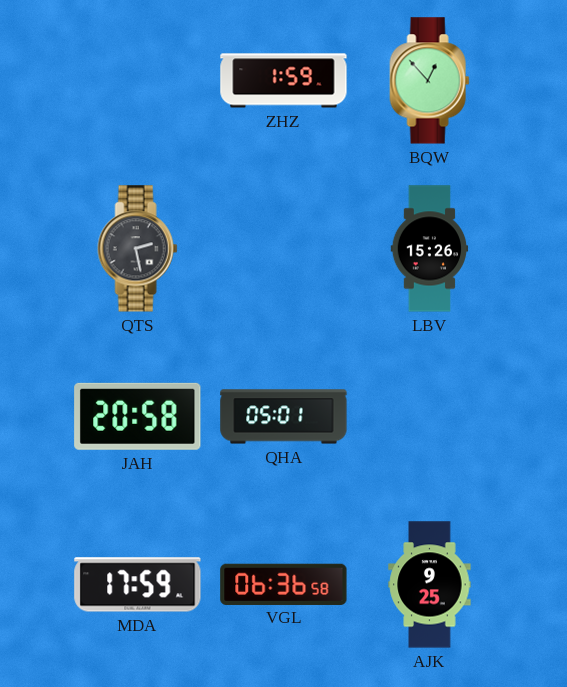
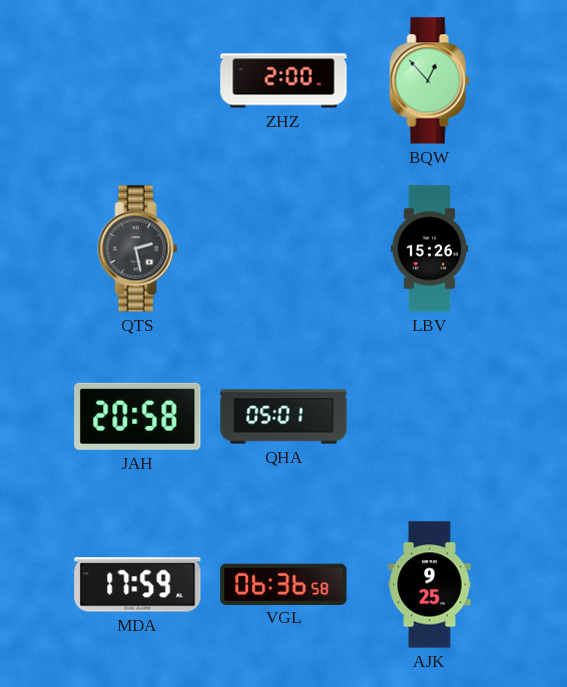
ZHZ: 1:59 -> 2:00 (284, 81)
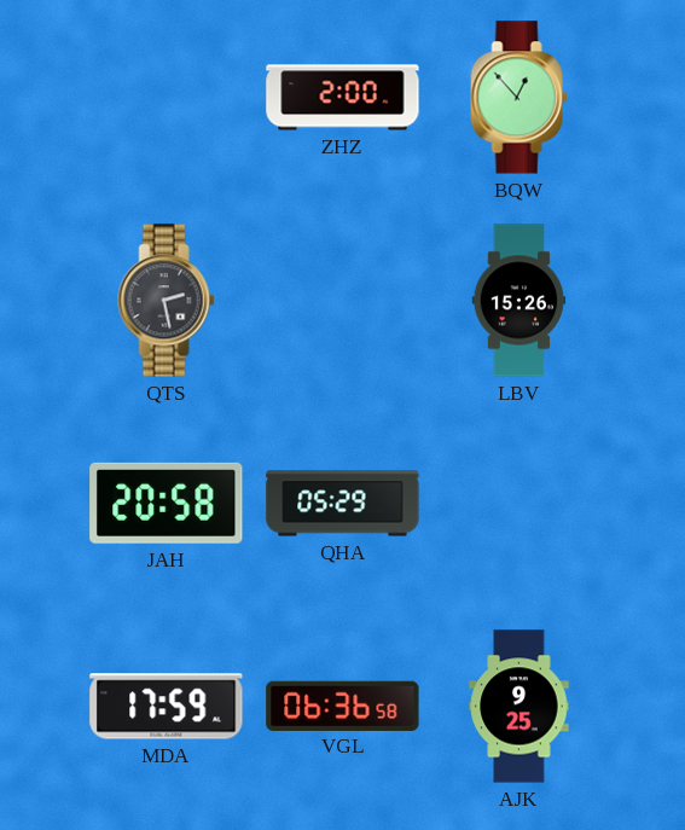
QHA: 05:01 -> 05:29 (343, 504)
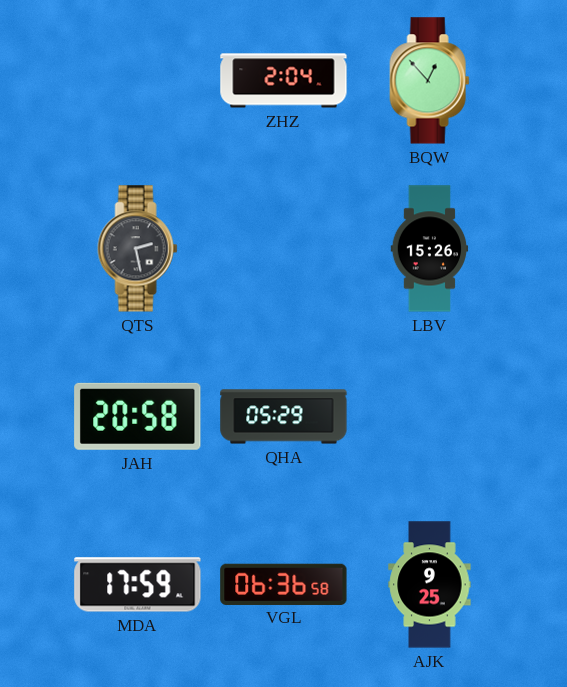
ZHZ: 2:00 -> 2:04 (284, 81)
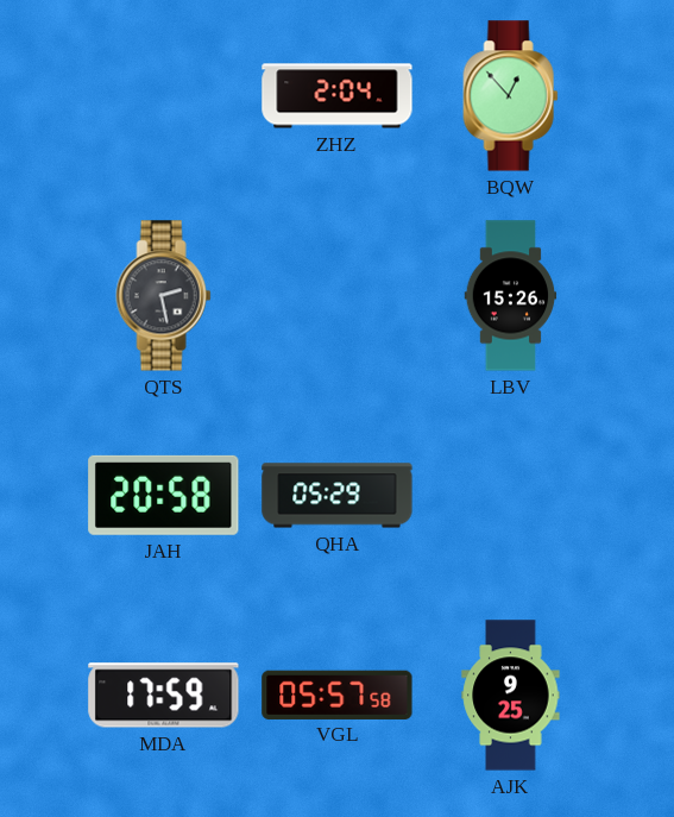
VGL: 06:36 -> 05:57 (338, 695)
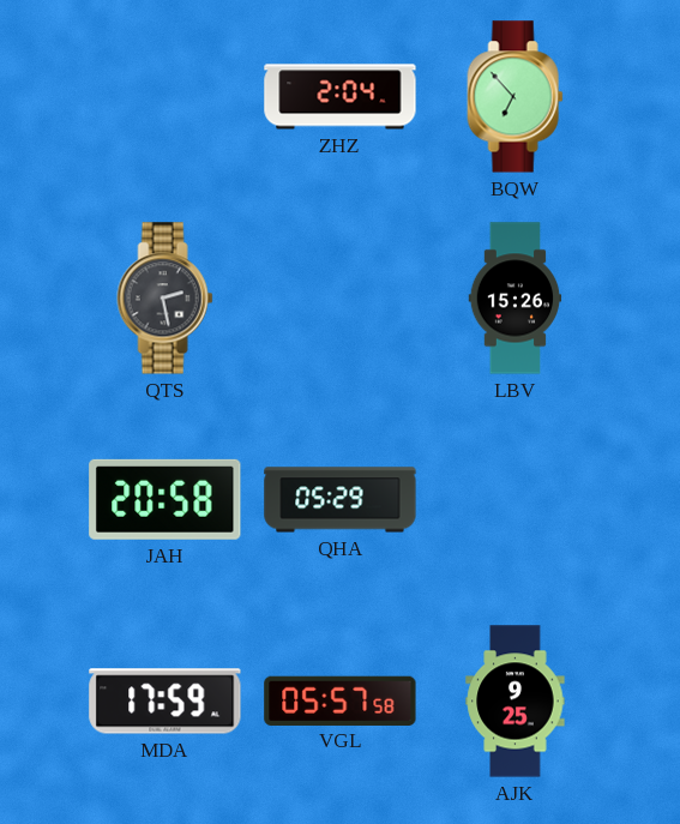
BQW: 12:53 -> 6:53 (516, 97)
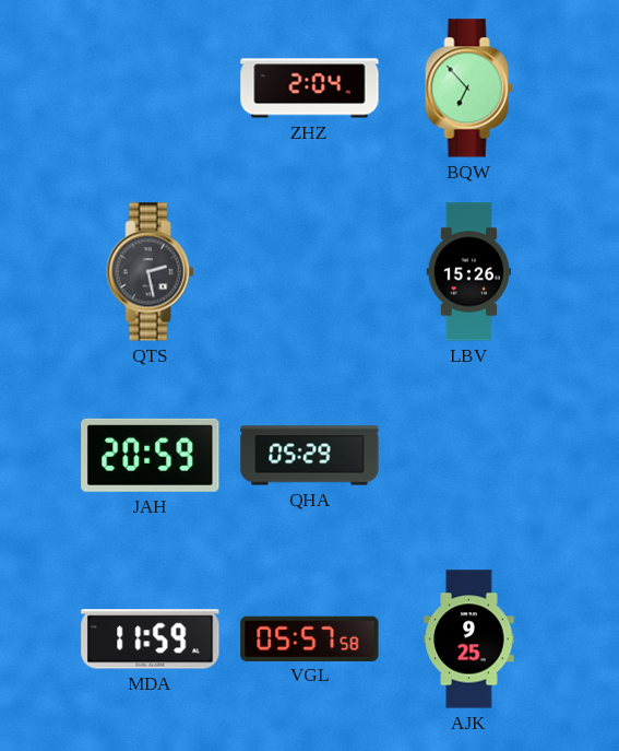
JAH: 20:58 -> 20:59 (151, 455)
MDA: 17:59 -> 11:59 (151, 639)
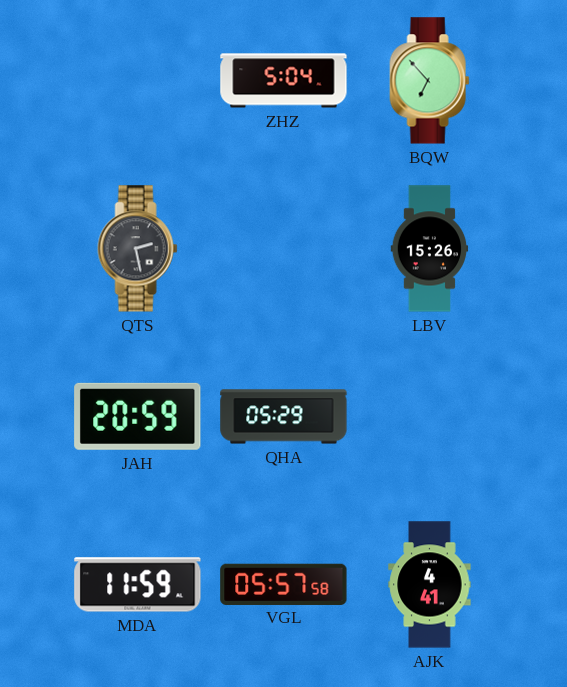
ZHZ: 2:04 -> 5:04 (284, 81)
AJK: 9:25 -> 4:41 (430, 585)
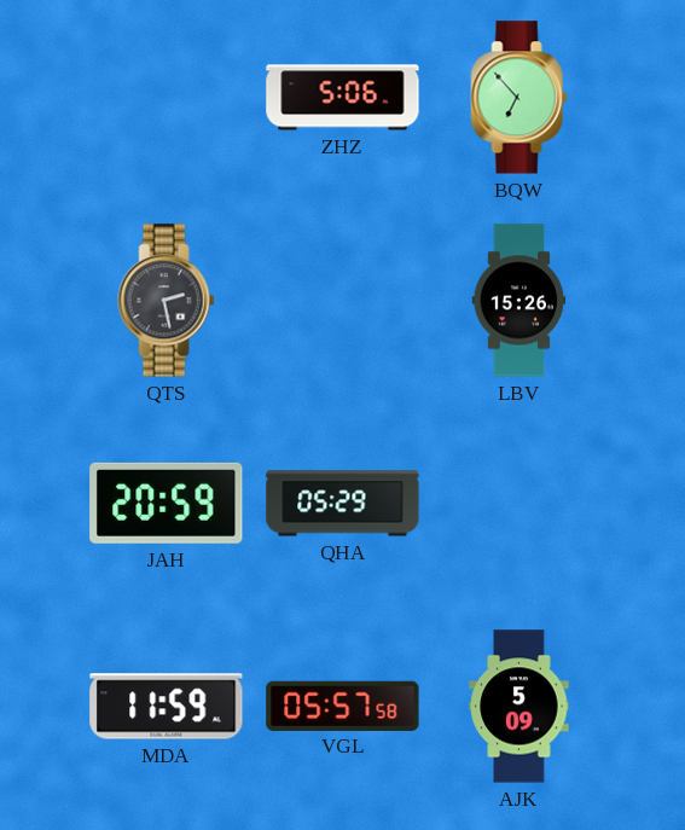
ZHZ: 5:04 -> 5:06 (343, 98)
AJK: 4:41 -> 5:09 (519, 707)
